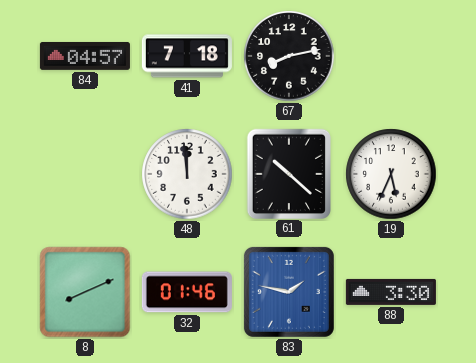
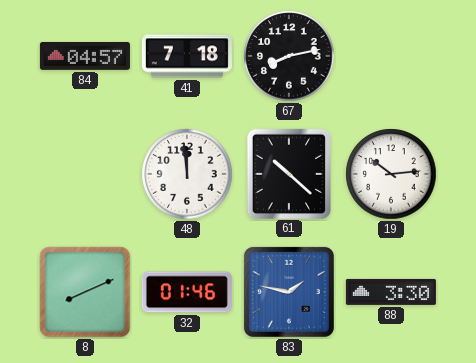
19: 5:34 -> 10:14 (391, 174)
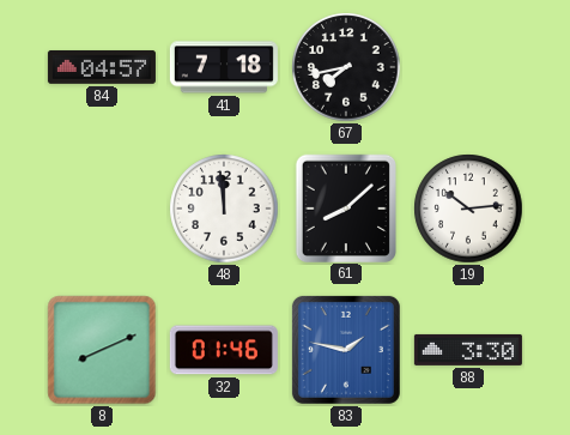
67: 8:13 -> 7:43 (346, 67)
61: 10:22 -> 8:08 (345, 207)
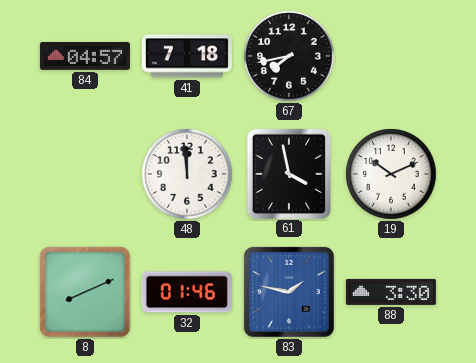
61: 8:08 -> 3:58 (288, 173)
19: 10:14 -> 10:11 (391, 174)
